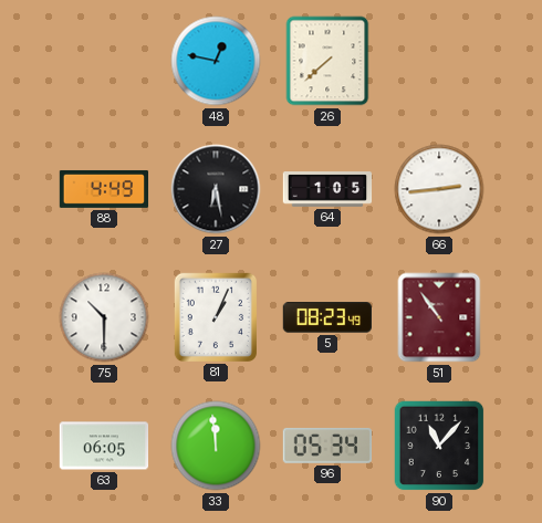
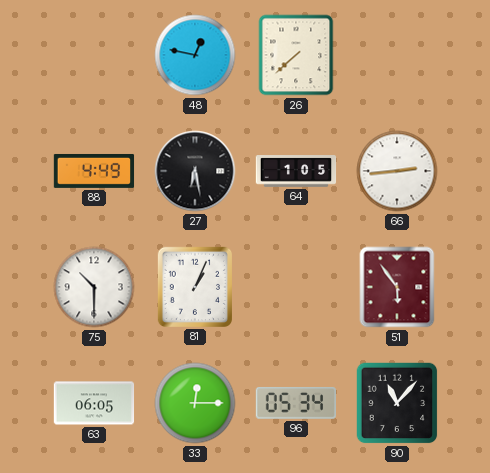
5: 08:23 -> none (326, 317)
51: 10:54 -> 5:54 (397, 287)
33: 11:59 -> 12:15 (195, 403)
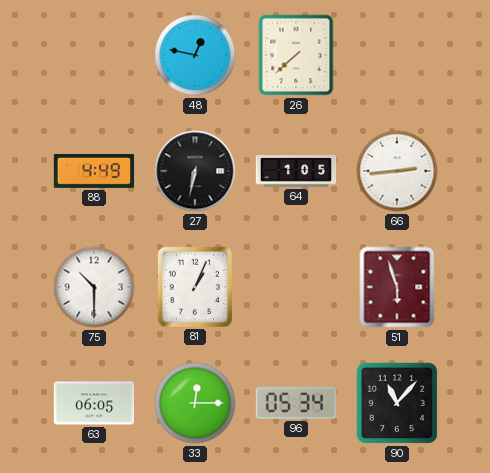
27: 6:28 -> 6:32 (195, 171)
51: 5:54 -> 5:57 (397, 287)
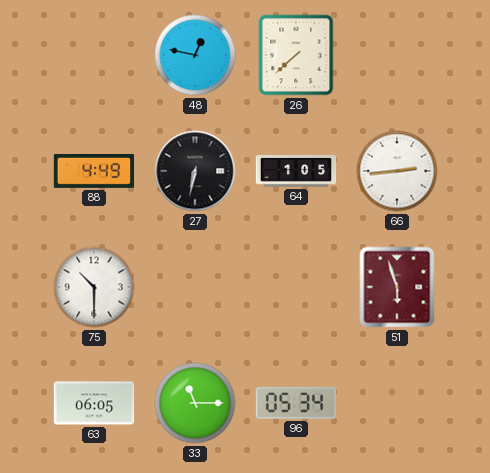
81: 1:04 -> none (194, 286)
33: 12:15 -> 11:15 (195, 403)
90: 11:07 -> none (397, 403)
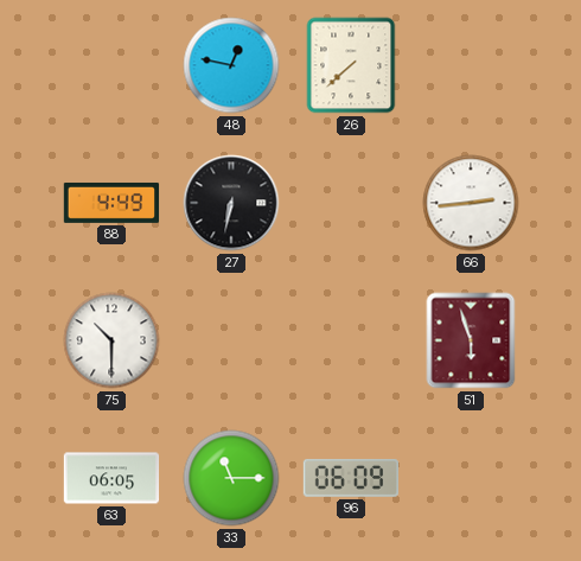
64: 1:05 -> none (296, 171)
96: 05:34 -> 06:09 (350, 478)
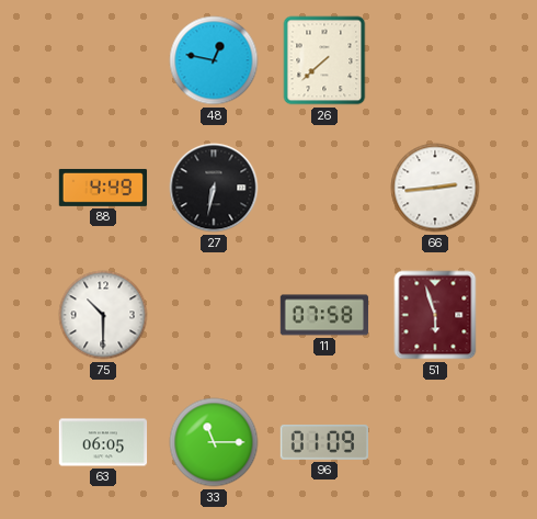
11: none -> 07:58 (324, 315)
96: 06:09 -> 01:09 (323, 442)
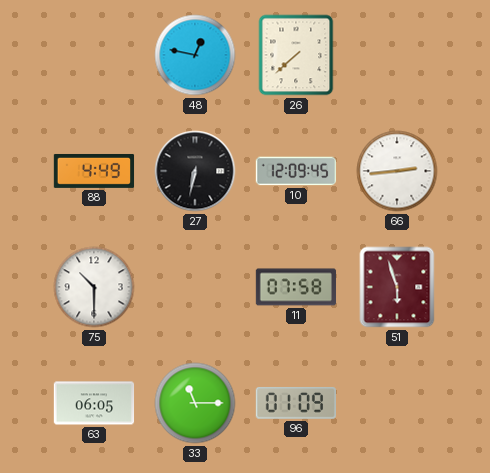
10: none -> 12:09 (296, 171)
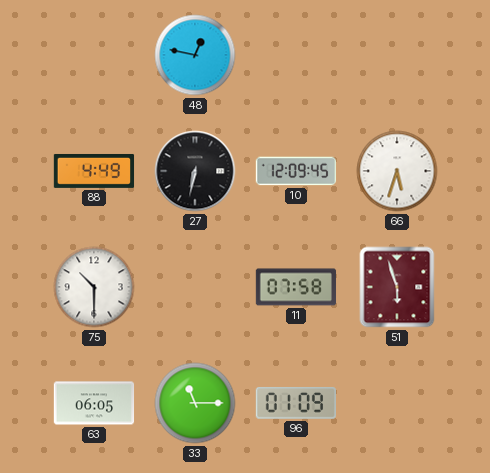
26: 7:38 -> none (296, 55)
66: 2:44 -> 5:33 (397, 171)
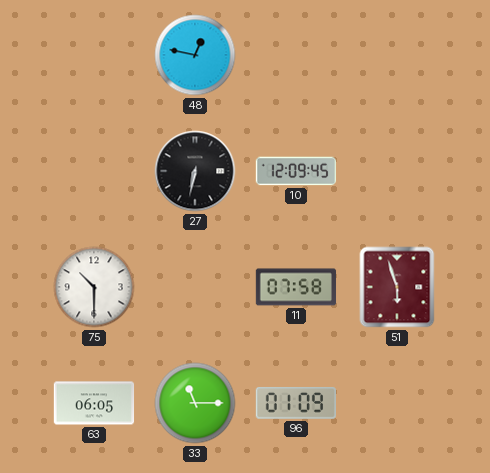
88: 4:49 -> none (94, 171)
66: 5:33 -> none (397, 171)
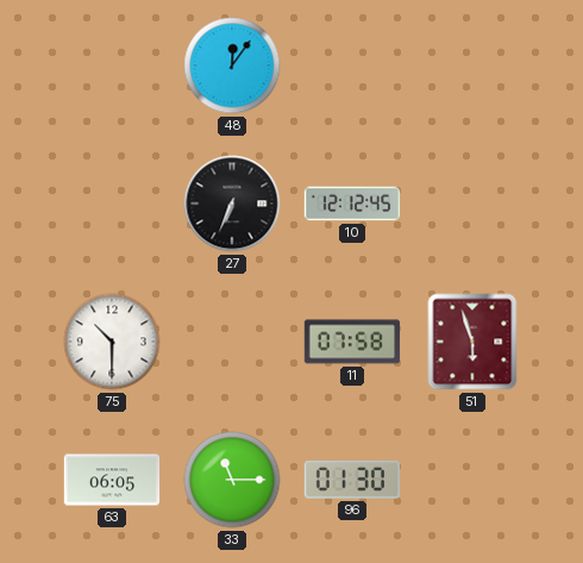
48: 12:47 -> 12:06 (232, 65)
27: 6:32 -> 6:34 (232, 204)
10: 12:09 -> 12:12 (352, 204)
96: 01:09 -> 01:30 (351, 480)
